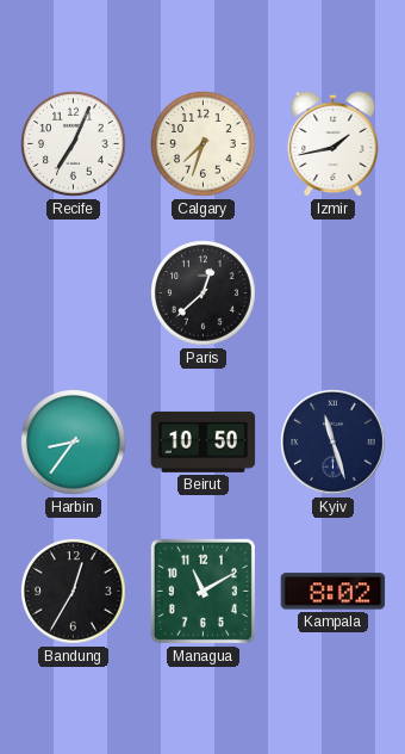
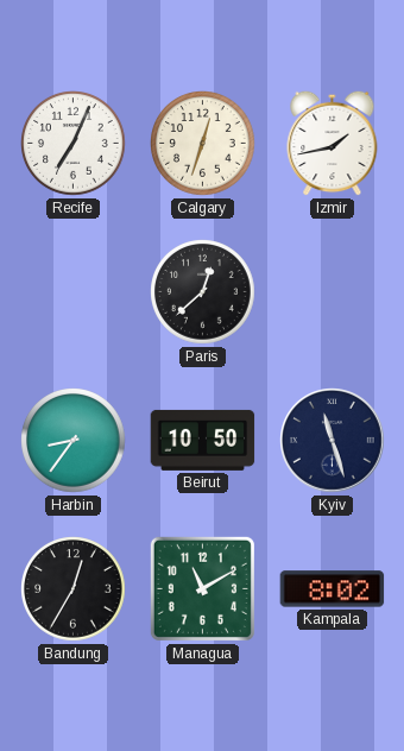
Calgary: 7:33 -> 12:33 (203, 144)
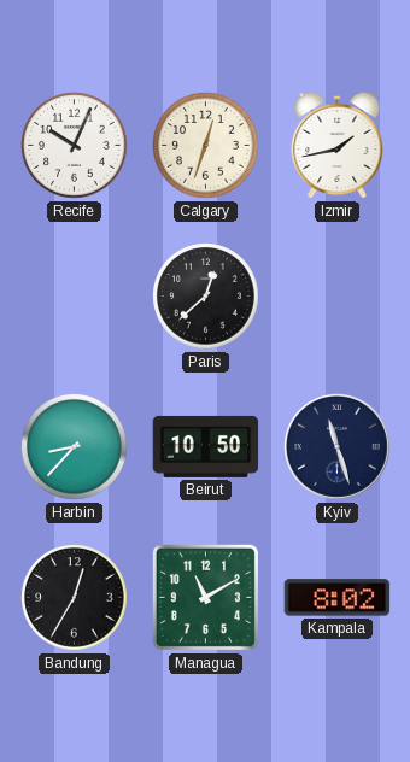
Recife: 7:04 -> 10:04 (75, 146)
Harbin: 8:36 -> 8:37 (75, 447)
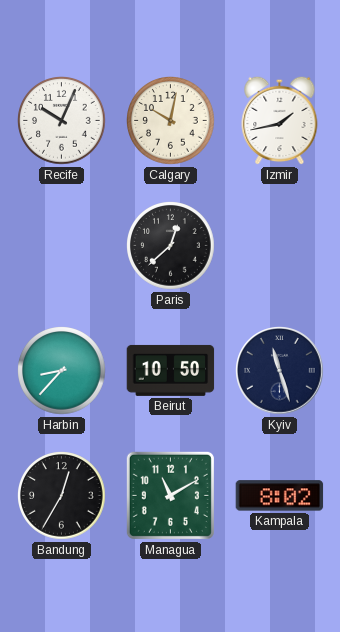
Calgary: 12:33 -> 10:02 (171, 121)
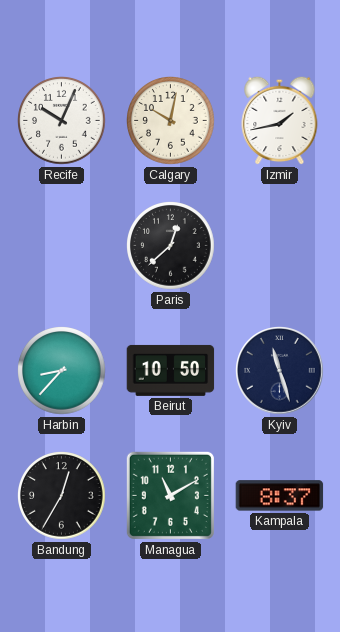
Kampala: 8:02 -> 8:37 (280, 496)
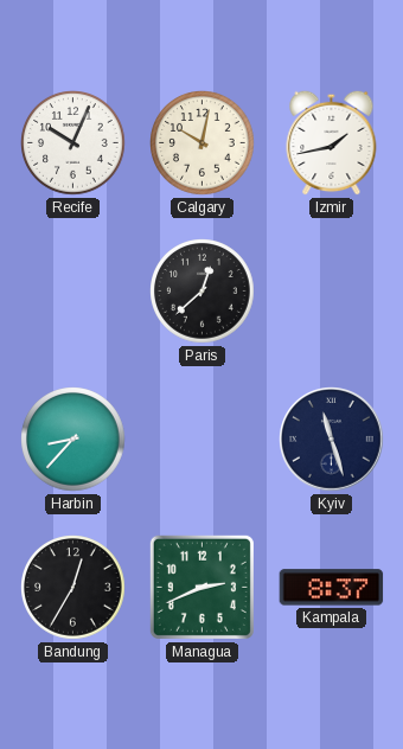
Beirut: 10:50 -> none (171, 370)
Managua: 11:10 -> 2:41 (201, 587)
